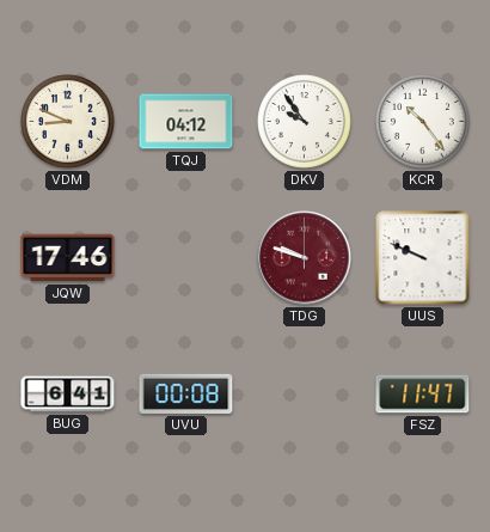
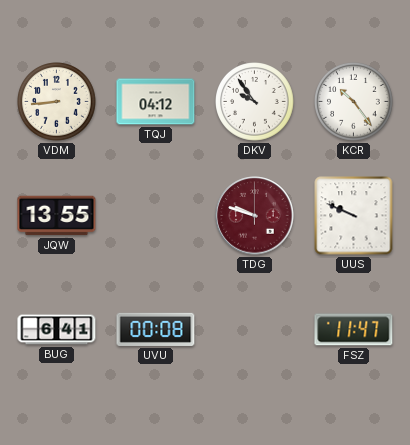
VDM: 8:49 -> 8:44 (57, 102)
JQW: 17:46 -> 13:55 (57, 216)
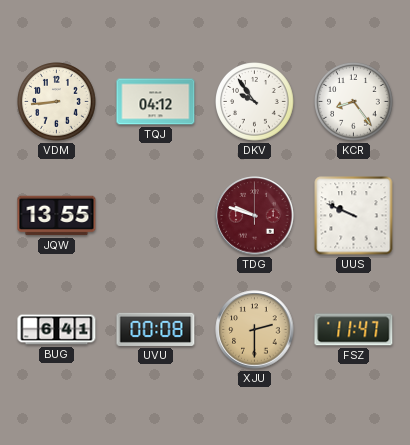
KCR: 10:24 -> 8:24 (354, 102)
XJU: none -> 2:30 (255, 330)
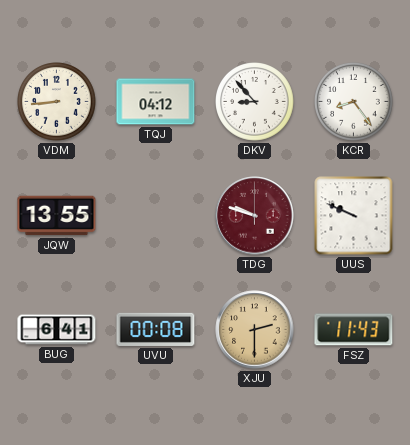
DKV: 9:54 -> 8:53 (255, 102)
FSZ: 11:47 -> 11:43 (354, 330)
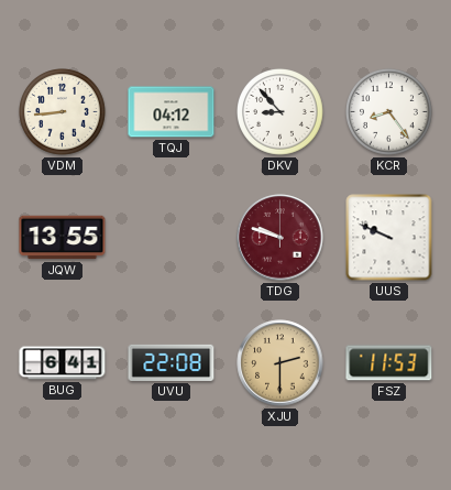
UVU: 00:08 -> 22:08 (172, 362)
FSZ: 11:43 -> 11:53 (389, 363)
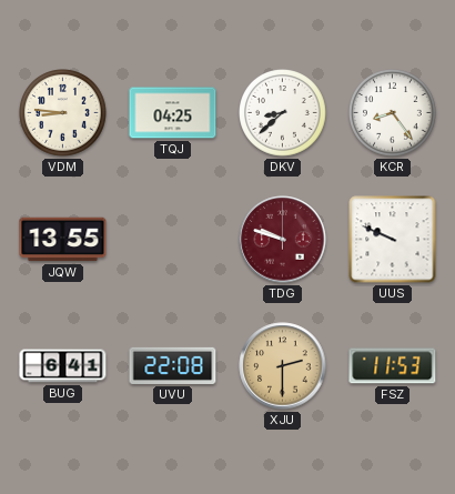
VDM: 8:44 -> 8:46 (63, 113)
TQJ: 04:12 -> 04:25 (173, 113)
DKV: 8:53 -> 8:38 (283, 113)
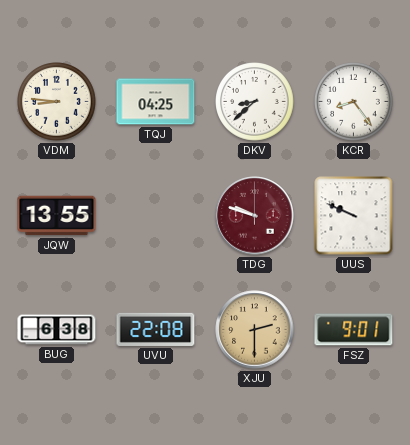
BUG: 6:41 -> 6:38 (57, 330)
FSZ: 11:53 -> 9:01 (354, 330)
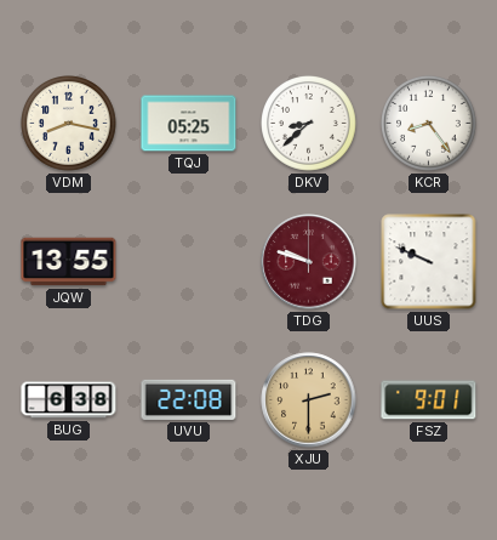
VDM: 8:46 -> 8:17 (69, 124)
TQJ: 04:25 -> 05:25 (189, 124)
